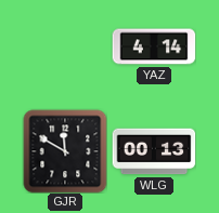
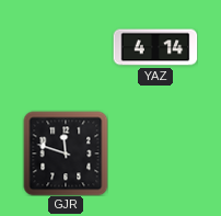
GJR: 11:50 -> 11:48 (66, 154)
WLG: 00:13 -> none (154, 151)
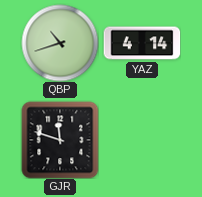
QBP: none -> 10:42 (60, 43)
